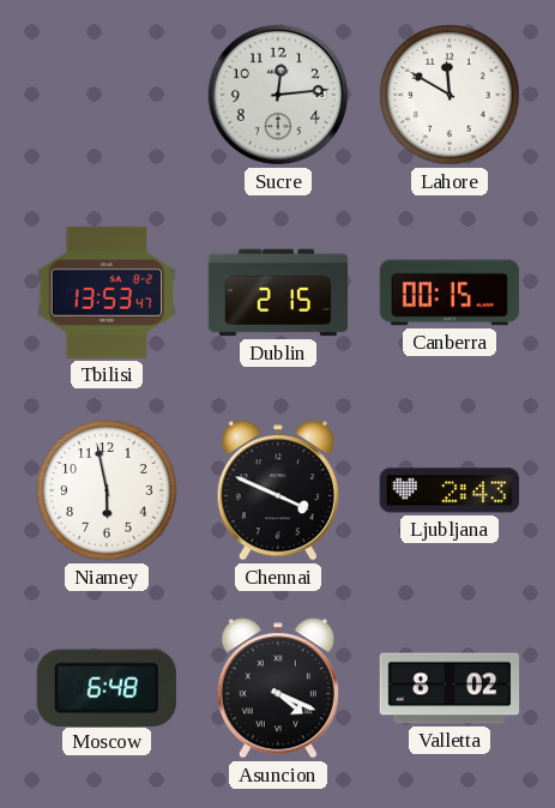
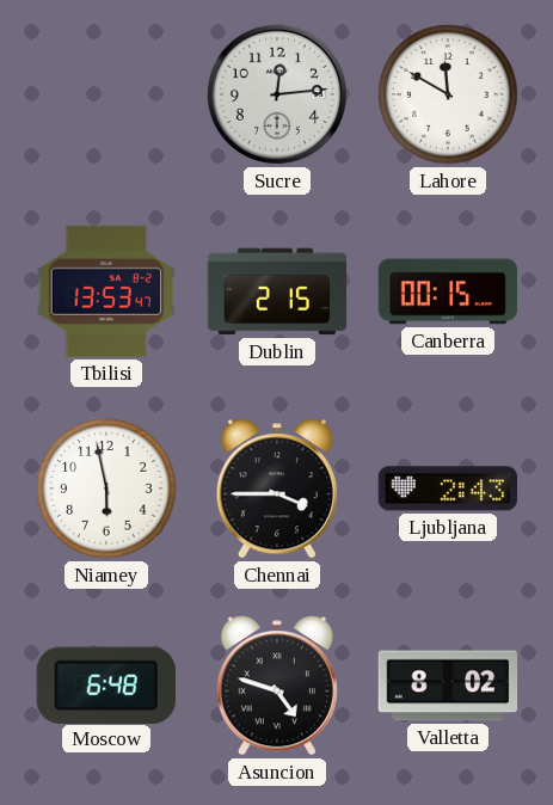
Chennai: 3:49 -> 3:45 (277, 488)
Asuncion: 4:19 -> 4:48 (277, 686)
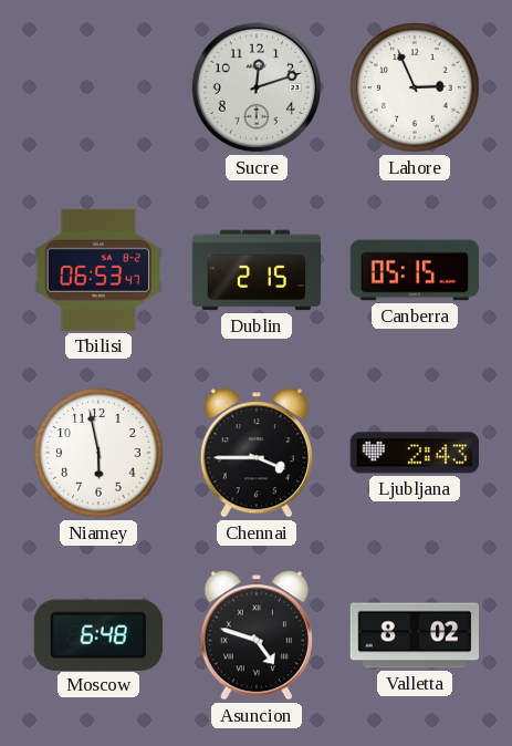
Sucre: 12:14 -> 12:12 (257, 87)
Lahore: 11:50 -> 2:56 (415, 87)
Tbilisi: 13:53 -> 06:53 (97, 270)
Canberra: 00:15 -> 05:15 (415, 270)
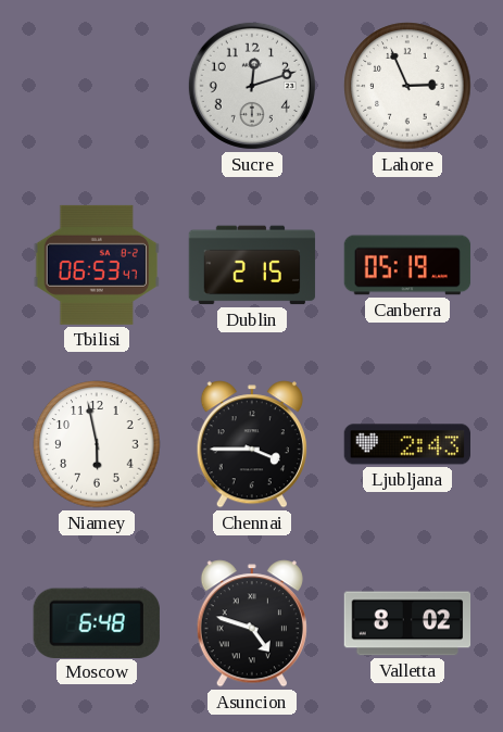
Canberra: 05:15 -> 05:19 (407, 265)
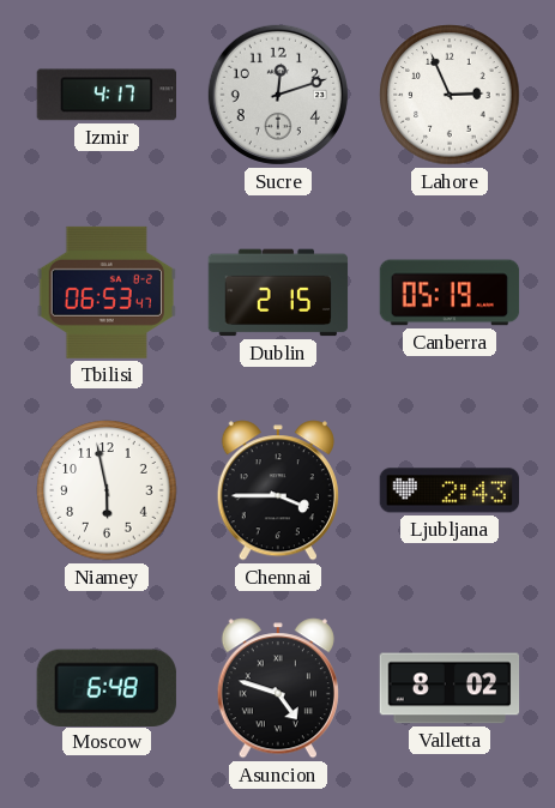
Izmir: none -> 4:17 (105, 95)
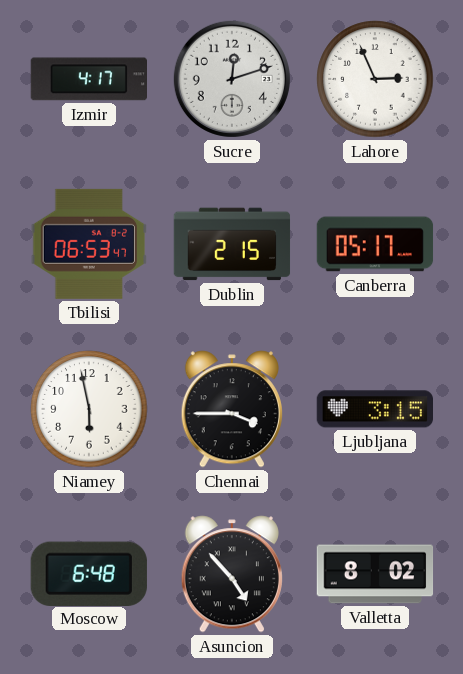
Canberra: 05:19 -> 05:17 (375, 244)
Ljubljana: 2:43 -> 3:15 (374, 409)
Asuncion: 4:48 -> 4:53 (232, 574)
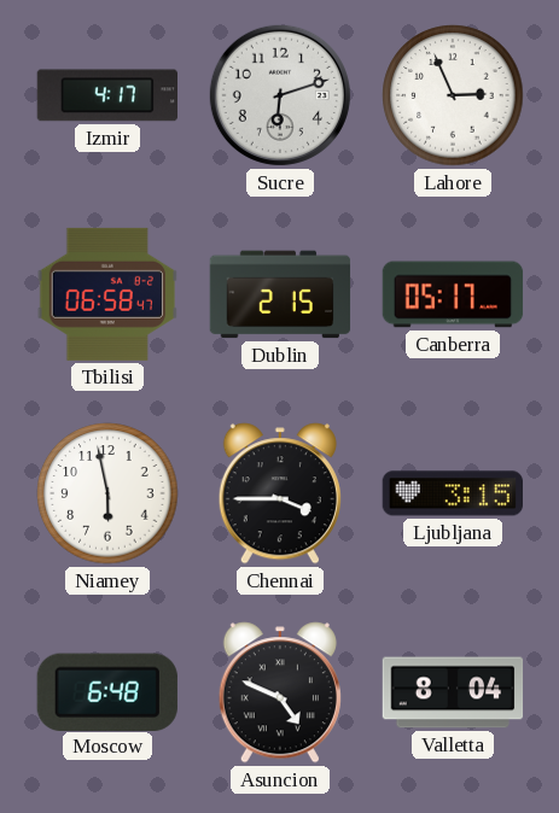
Sucre: 12:12 -> 6:12 (280, 95)
Tbilisi: 06:53 -> 06:58 (106, 294)
Asuncion: 4:53 -> 4:49 (280, 692)
Valletta: 8:02 -> 8:04 (453, 692)
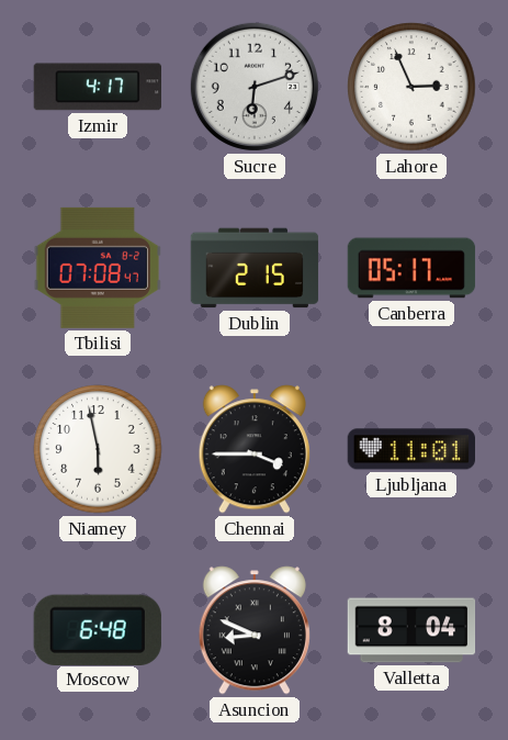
Tbilisi: 06:58 -> 07:08 (97, 268)
Ljubljana: 3:15 -> 11:01 (410, 449)
Asuncion: 4:49 -> 8:49 (255, 630)
